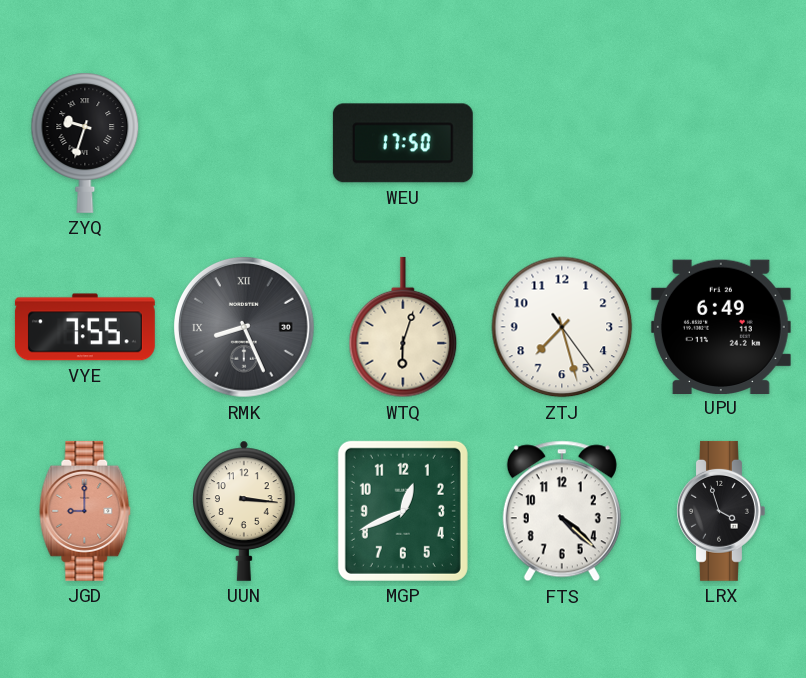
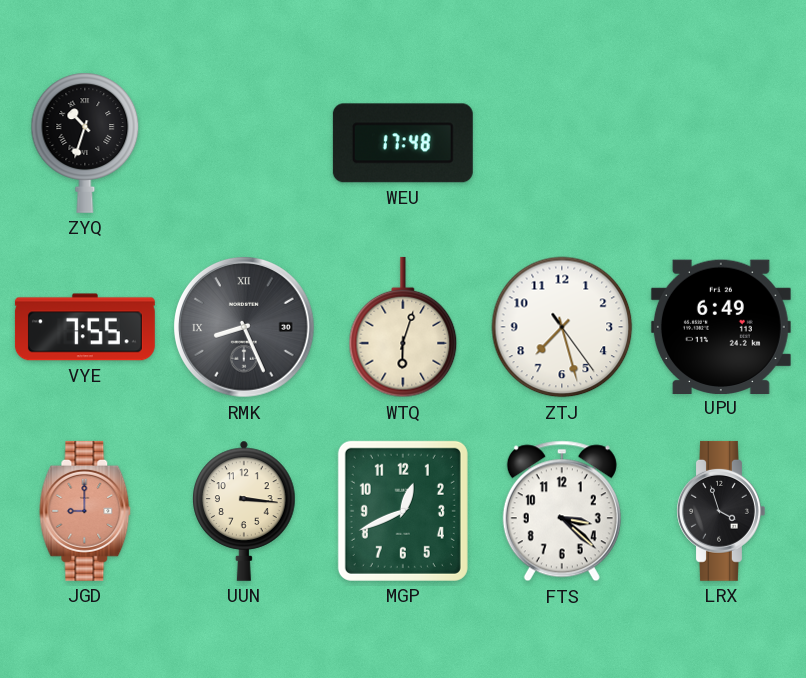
ZYQ: 9:33 -> 10:33 (85, 143)
WEU: 17:50 -> 17:48 (403, 143)
FTS: 4:22 -> 3:22 (562, 511)
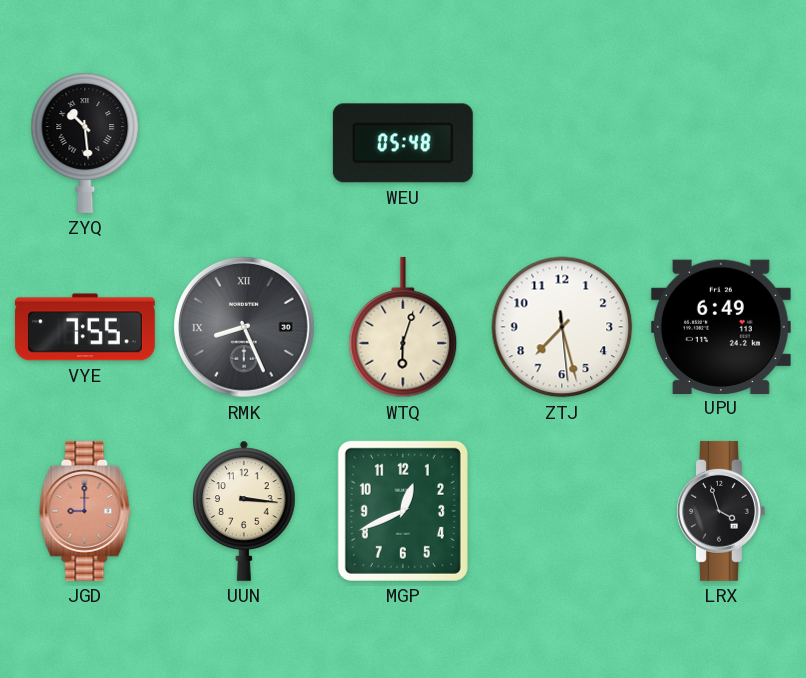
ZYQ: 10:33 -> 10:29 (85, 143)
WEU: 17:48 -> 05:48 (403, 143)
ZTJ: 7:27:24 -> 7:27:29 (562, 327)
FTS: 3:22 -> none (562, 511)
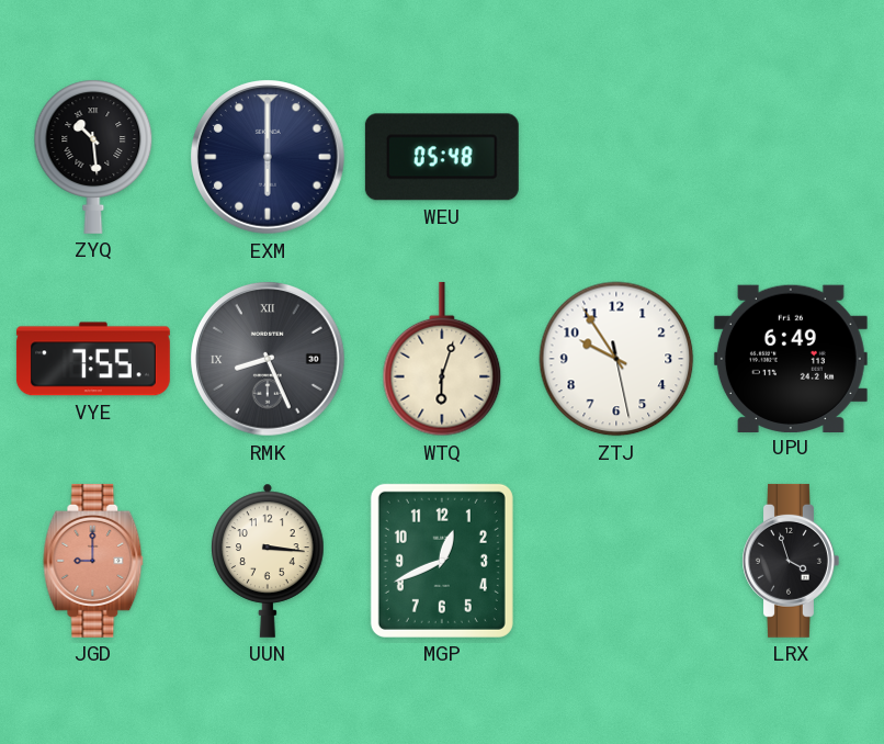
EXM: none -> 6:00 (269, 158)
ZTJ: 7:27 -> 9:54 (616, 359)
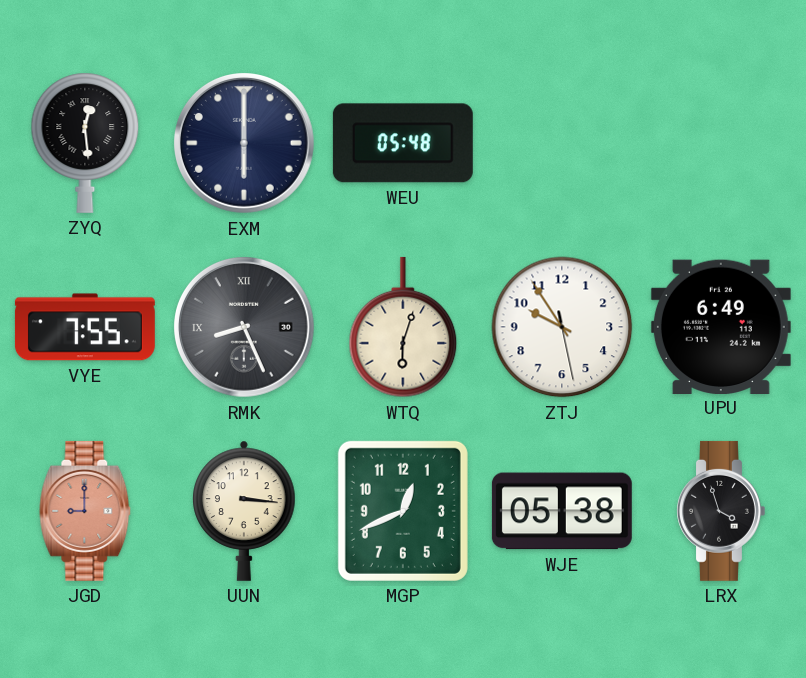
ZYQ: 10:29 -> 12:29 (85, 143)
WJE: none -> 05:38 (562, 511)
